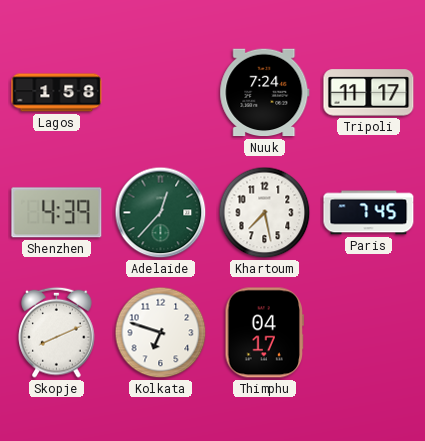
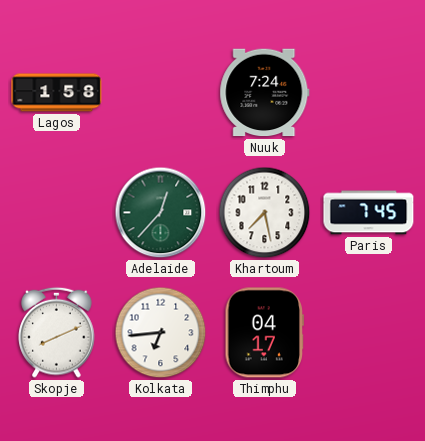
Tripoli: 11:17 -> none (369, 93)
Shenzhen: 4:39 -> none (57, 213)
Kolkata: 6:48 -> 6:44 (161, 333)
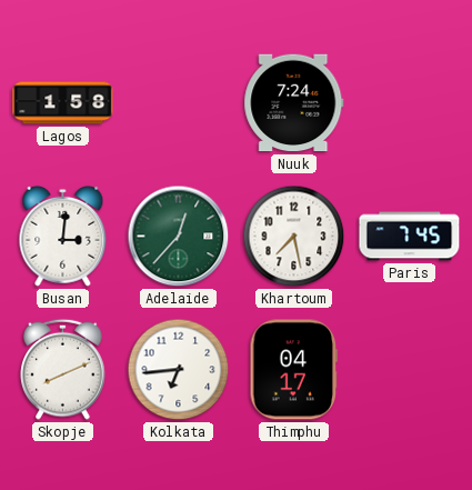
Busan: none -> 3:01 (63, 236)
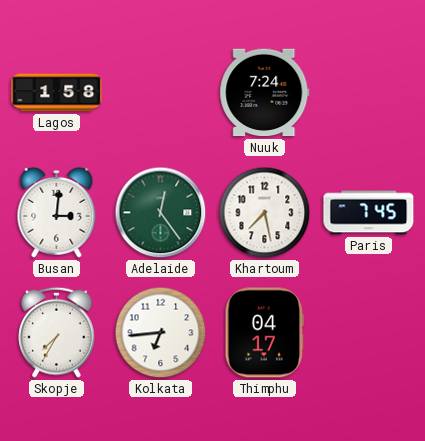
Adelaide: 12:37 -> 12:24 (161, 213)
Skopje: 8:11 -> 7:35 (57, 332)
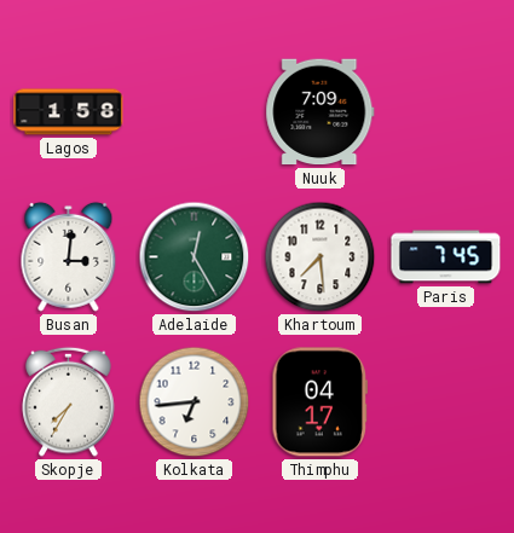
Nuuk: 7:24 -> 7:09 (320, 112)
Adelaide: 12:24 -> 12:25 (195, 257)
Khartoum: 7:28 -> 7:29 (320, 257)
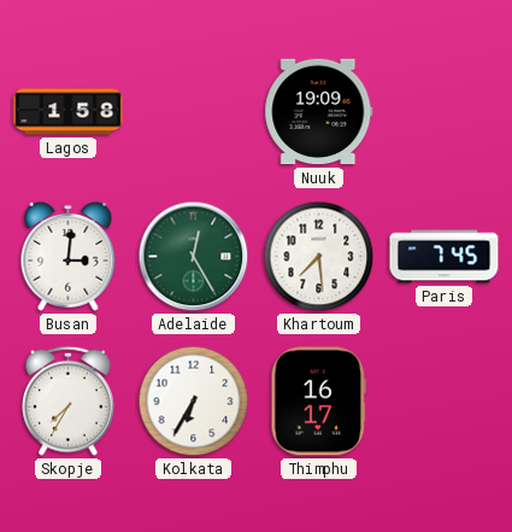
Nuuk: 7:09 -> 19:09 (319, 112)
Kolkata: 6:44 -> 6:35 (194, 402)
Thimphu: 04:17 -> 16:17 (319, 402)
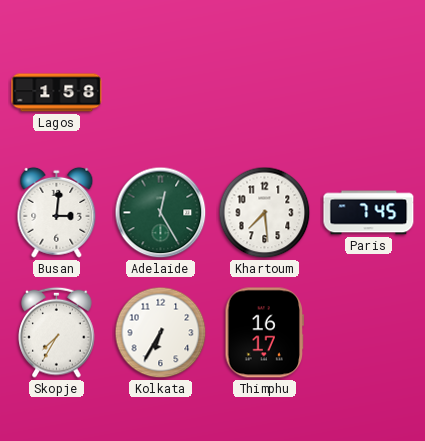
Nuuk: 19:09 -> none (319, 112)
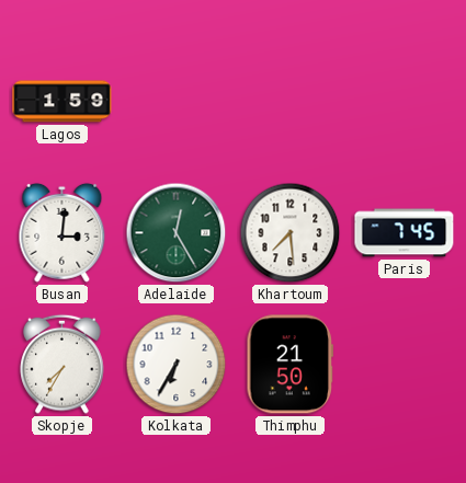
Lagos: 1:58 -> 1:59 (62, 102)
Thimphu: 16:17 -> 21:50 (291, 365)
